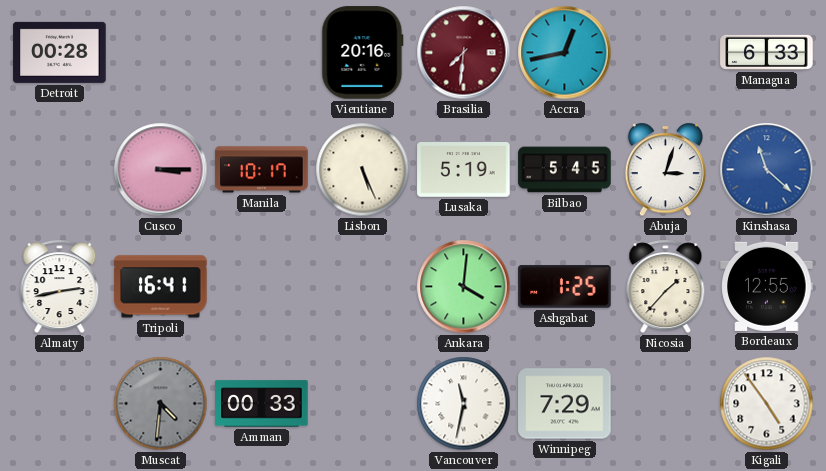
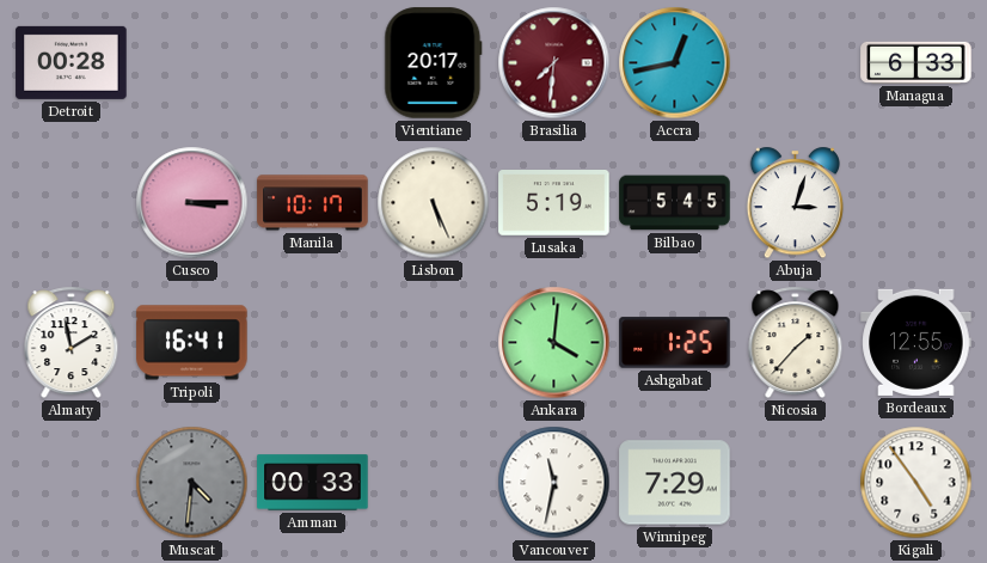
Vientiane: 20:16 -> 20:17 (434, 63)
Kinshasa: 11:22 -> none (767, 170)
Almaty: 2:43 -> 1:58 (72, 343)
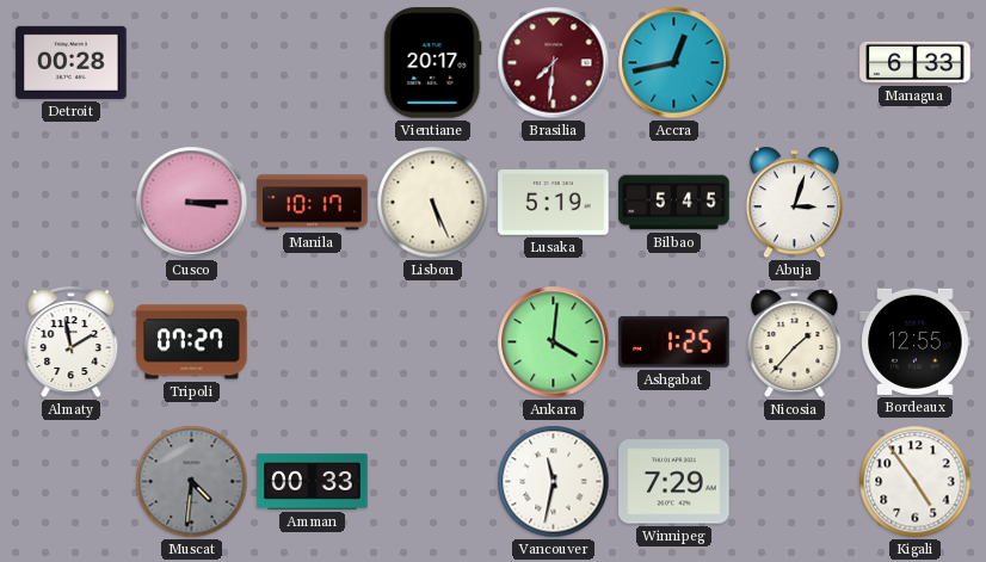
Tripoli: 16:41 -> 07:27 (192, 342)
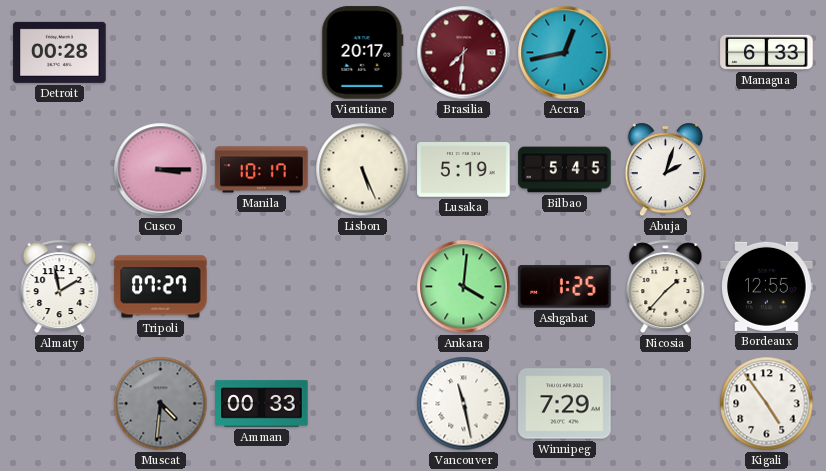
Abuja: 3:03 -> 2:03 (665, 170)
Vancouver: 11:32 -> 11:28 (464, 404)
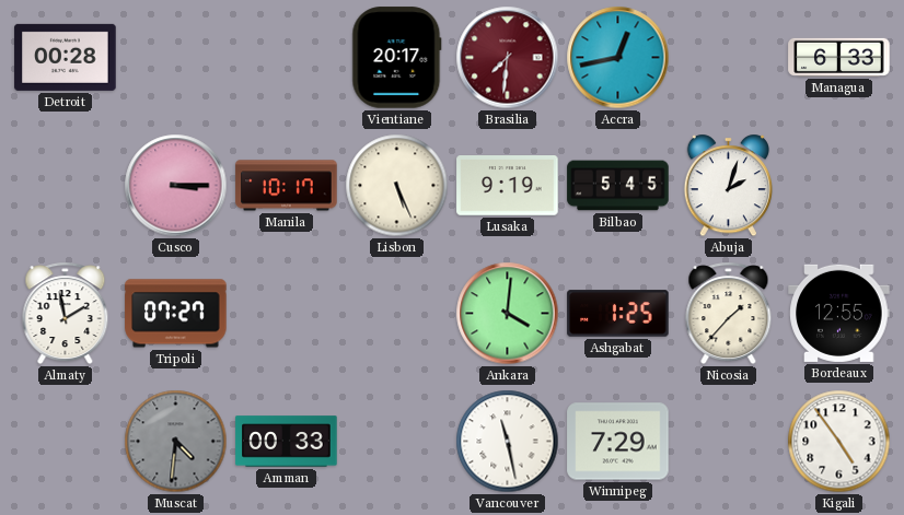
Lusaka: 5:19 -> 9:19 (508, 186)
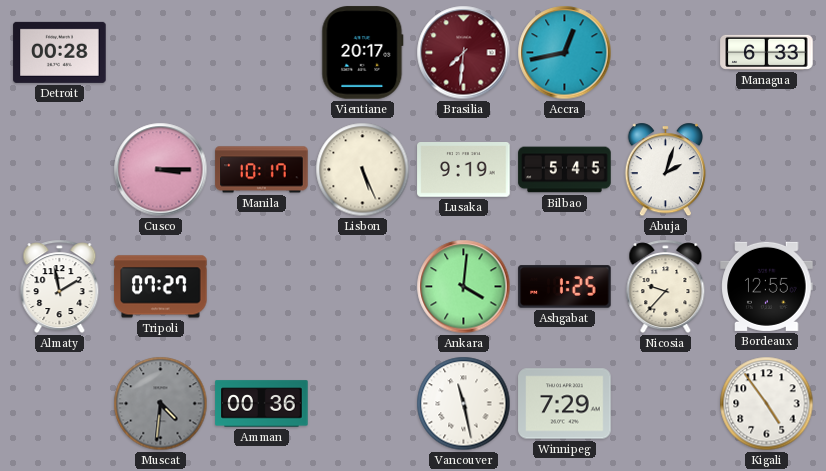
Nicosia: 1:37 -> 9:37 (666, 287)
Amman: 00:33 -> 00:36 (262, 404)
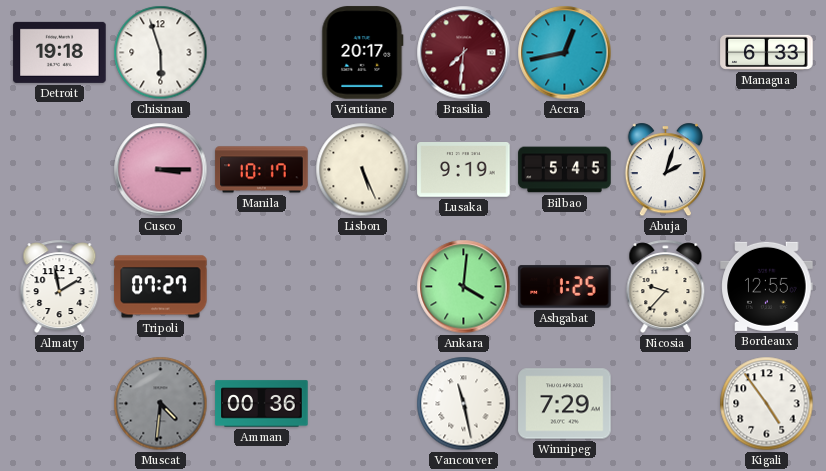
Detroit: 00:28 -> 19:18 (60, 52)
Chisinau: none -> 5:57 (161, 53)
